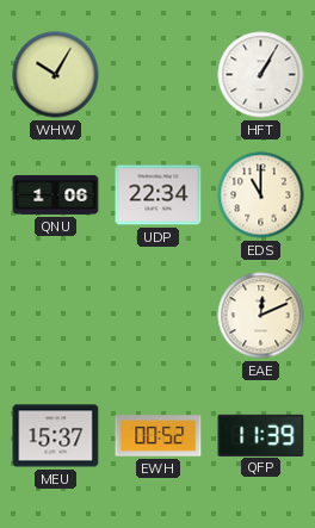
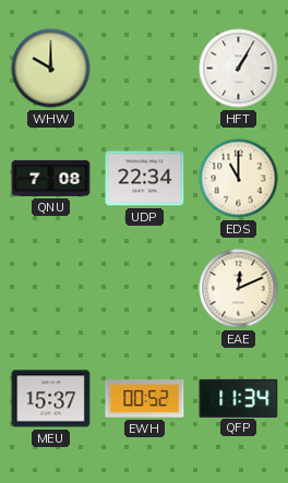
WHW: 10:05 -> 10:00 (51, 69)
QNU: 1:06 -> 7:08 (51, 178)
QFP: 11:39 -> 11:34 (239, 398)
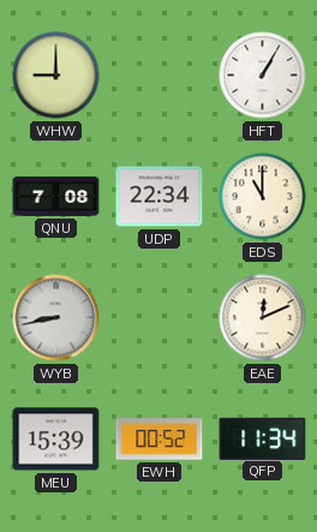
WHW: 10:00 -> 9:00 (56, 76)
WYB: none -> 8:43 (56, 318)
MEU: 15:37 -> 15:39 (56, 440)
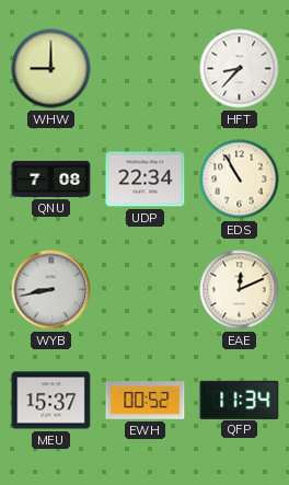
HFT: 1:05 -> 8:37 (240, 69)
EDS: 11:00 -> 10:55 (240, 180)
MEU: 15:39 -> 15:37 (51, 401)
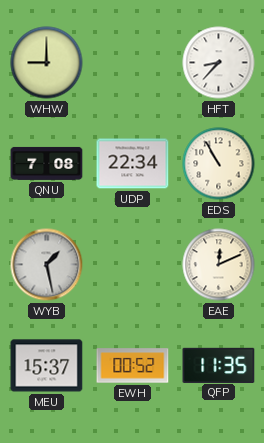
WYB: 8:43 -> 1:28 (47, 265)
QFP: 11:34 -> 11:35 (219, 365)
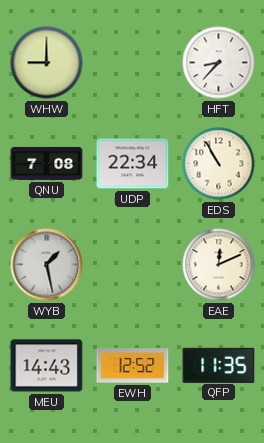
MEU: 15:37 -> 14:43 (47, 366)
EWH: 00:52 -> 12:52 (133, 366)
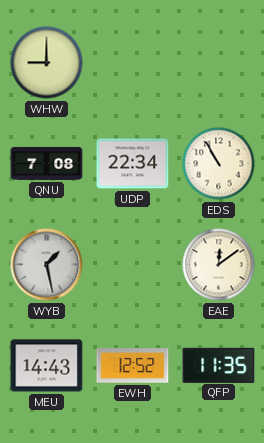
HFT: 8:37 -> none (219, 63)
EAE: 12:11 -> 12:09 (219, 265)
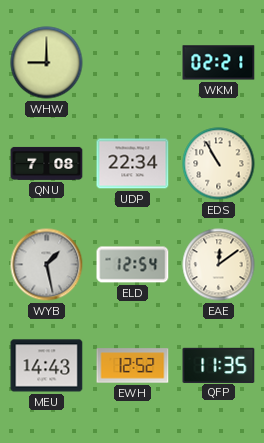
WKM: none -> 02:21 (219, 63)
ELD: none -> 12:54 (133, 265)
